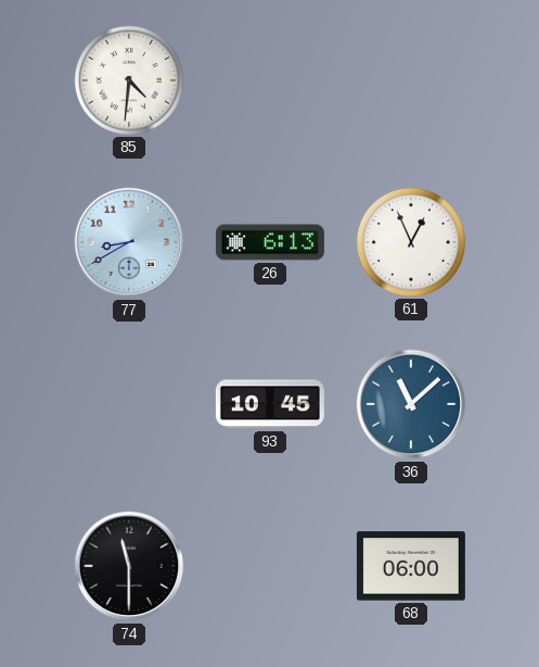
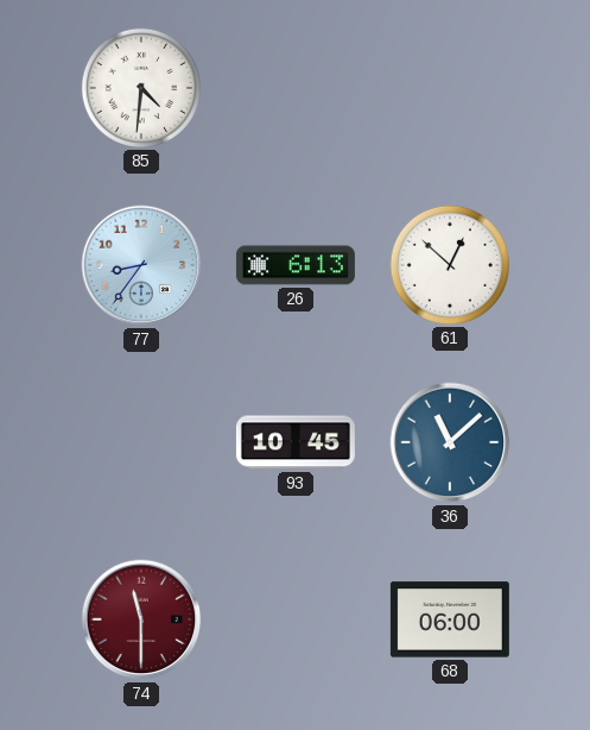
77: 8:40 -> 8:36 (141, 265)
61: 12:56 -> 12:52 (450, 265)
74 dial: black -> burgundy (141, 619)
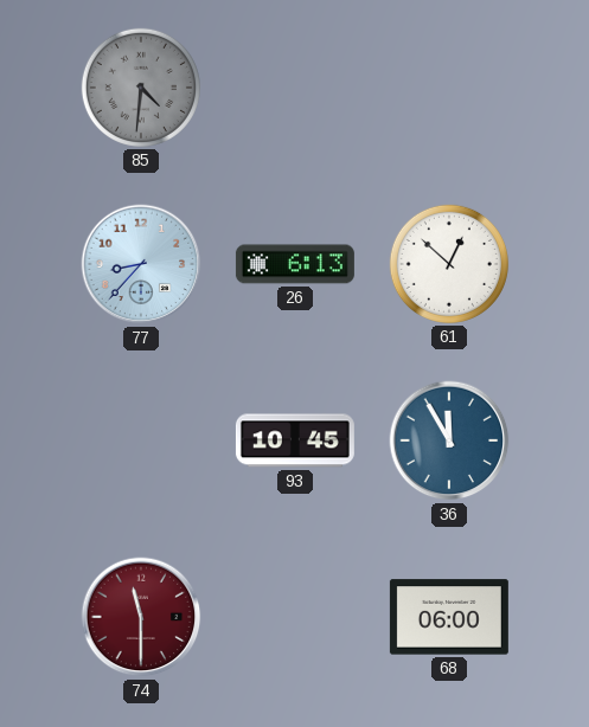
85 dial: white -> grey (141, 88)
77: 8:36 -> 8:37 (141, 264)
36: 11:08 -> 11:55 (449, 440)
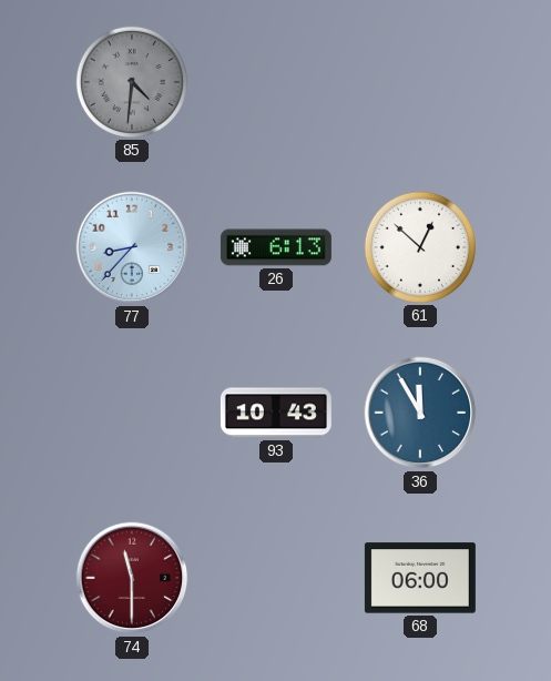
93: 10:45 -> 10:43 (276, 413)
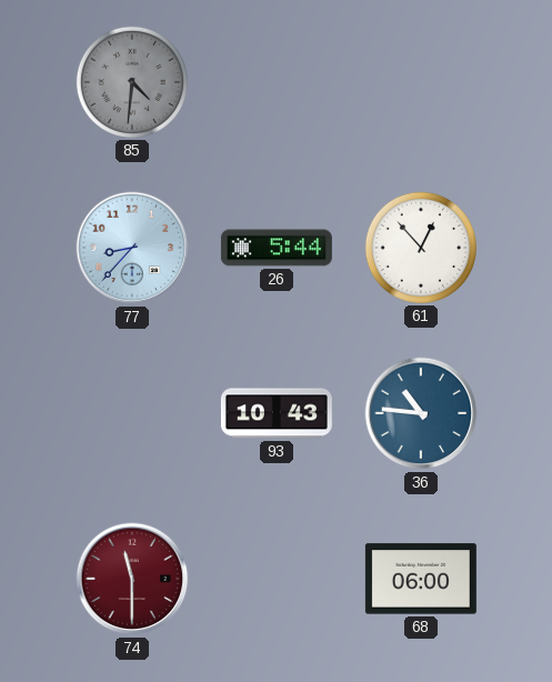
26: 6:13 -> 5:44 (277, 248)
61: 12:52 -> 12:53 (421, 248)
36: 11:55 -> 10:46 (421, 413)
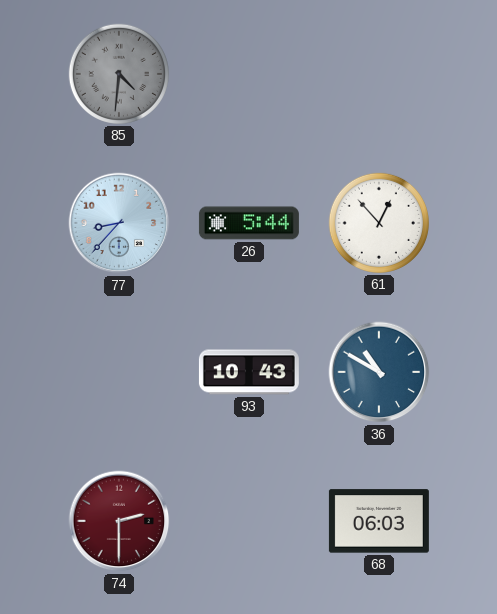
36: 10:46 -> 10:50 (379, 372)
74: 11:30 -> 2:30 (119, 521)
68: 06:00 -> 06:03 (379, 521)
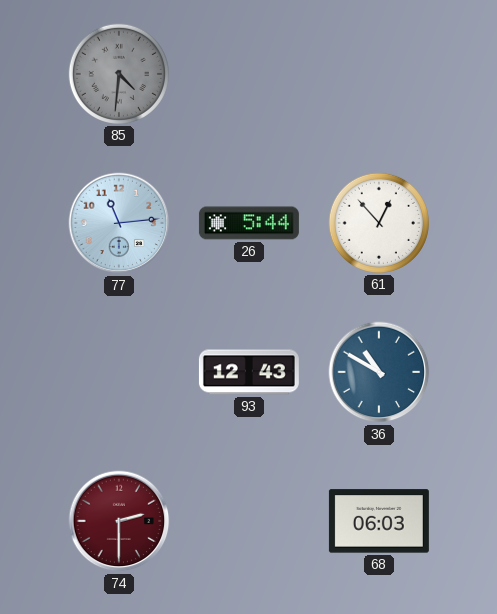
77: 8:37 -> 11:14 (119, 223)
93: 10:43 -> 12:43 (249, 372)
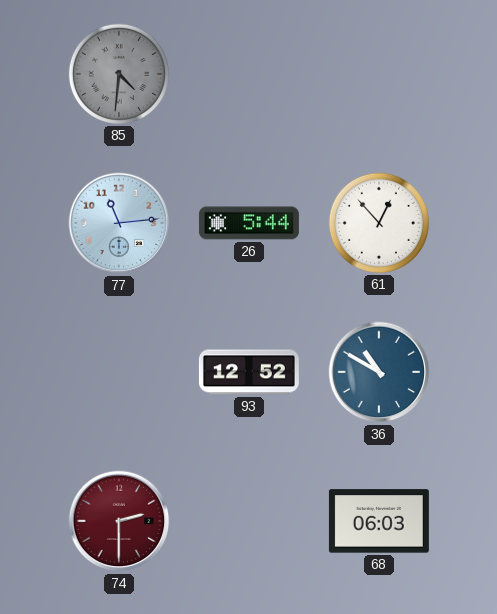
93: 12:43 -> 12:52 (249, 372)
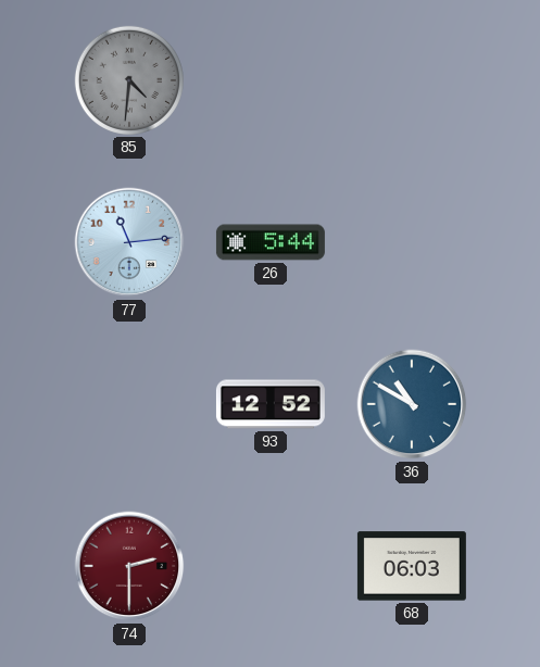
61: 12:53 -> none (379, 223)
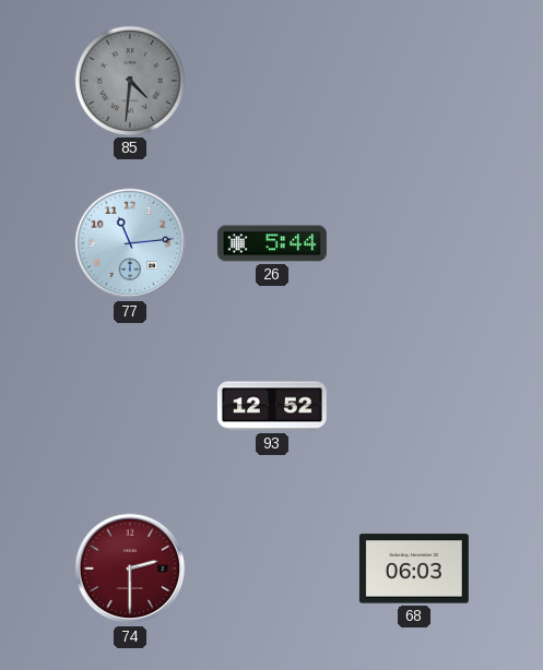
36: 10:50 -> none (412, 404)
